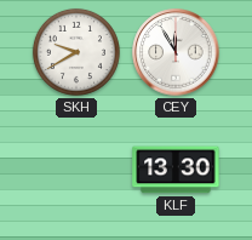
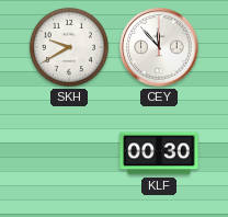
CEY: 11:55 -> 11:53 (159, 47)
KLF: 13:30 -> 00:30 (159, 153)
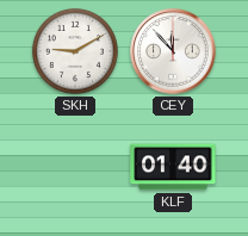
SKH: 9:40 -> 9:10 (75, 51)
KLF: 00:30 -> 01:40 (173, 167)
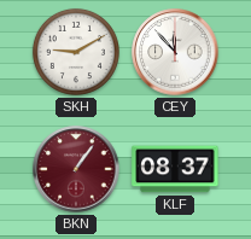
BKN: none -> 1:06 (76, 169)
KLF: 01:40 -> 08:37 (175, 169)
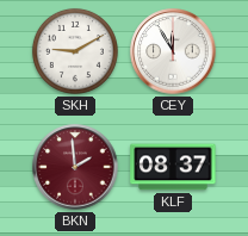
CEY: 11:53 -> 11:55 (173, 51)
BKN: 1:06 -> 1:59 (75, 167)
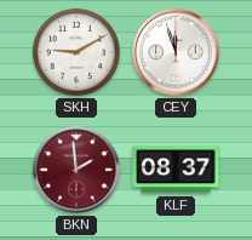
CEY: 11:55 -> 11:57 (176, 52)
